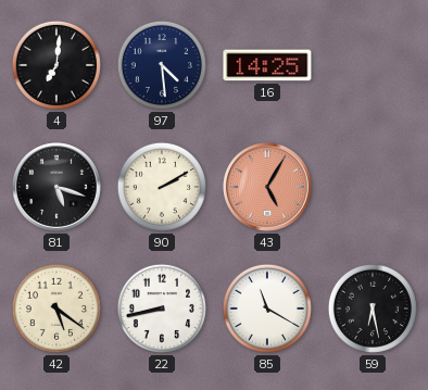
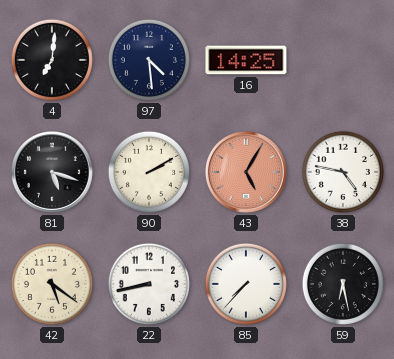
38: none -> 4:47 (343, 172)
85: 11:20 -> 7:37 (246, 284)
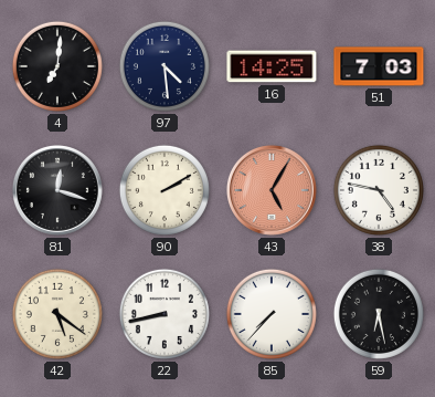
51: none -> 7:03 (379, 66)
81: 5:18 -> 12:18 (57, 190)
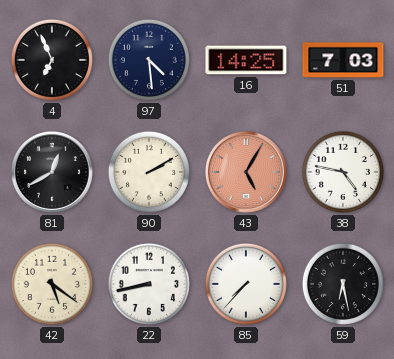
4: 7:01 -> 6:56 (52, 60)
81: 12:18 -> 12:40 (52, 172)
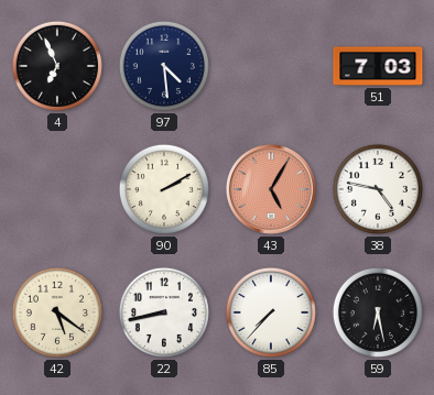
16: 14:25 -> none (246, 60)
81: 12:40 -> none (52, 172)
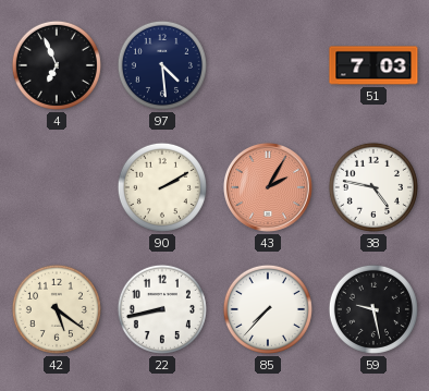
43: 5:05 -> 2:05 (268, 187)
59: 6:28 -> 9:28 (373, 309)
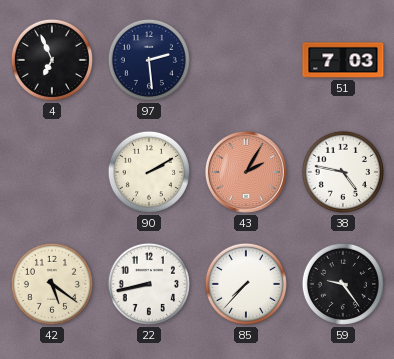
97: 4:29 -> 2:29 (149, 60)
59: 9:28 -> 9:24 (343, 284)
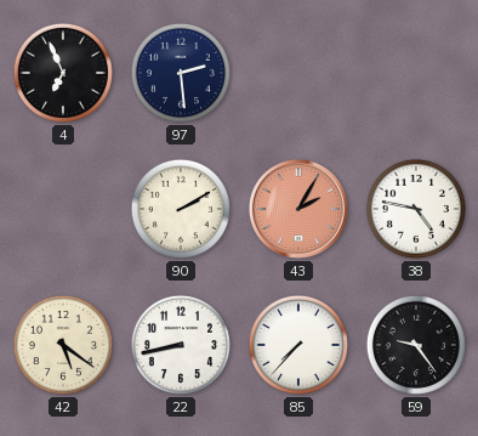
51: 7:03 -> none (343, 60)
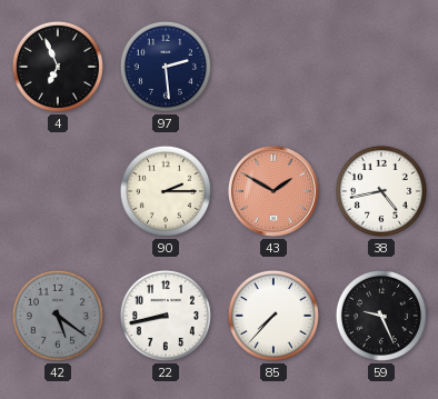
90: 2:10 -> 2:15 (166, 191)
43: 2:05 -> 1:50 (273, 191)
38: 4:47 -> 4:43 (381, 191)
42 dial: cream -> grey (58, 316)
59: 9:24 -> 9:26 (381, 316)
